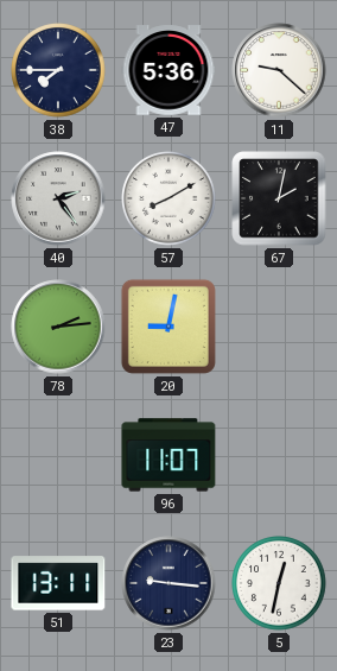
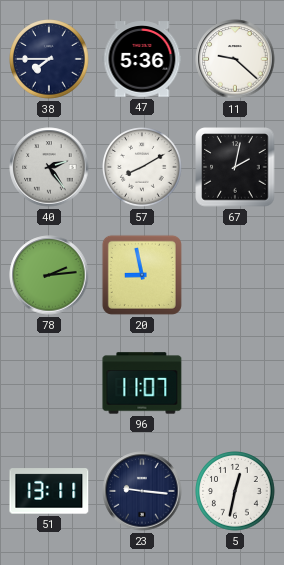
20: 9:02 -> 8:58 (142, 275)
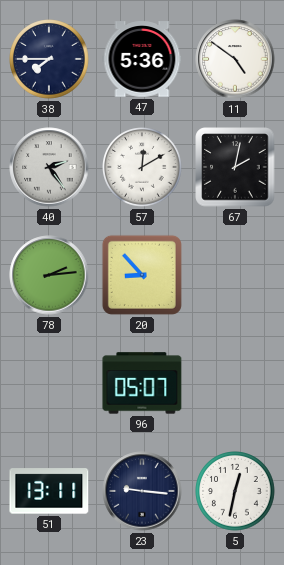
11: 9:22 -> 4:51 (235, 59)
57: 8:10 -> 12:10 (142, 167)
20: 8:58 -> 8:53 (142, 275)
96: 11:07 -> 05:07 (142, 383)
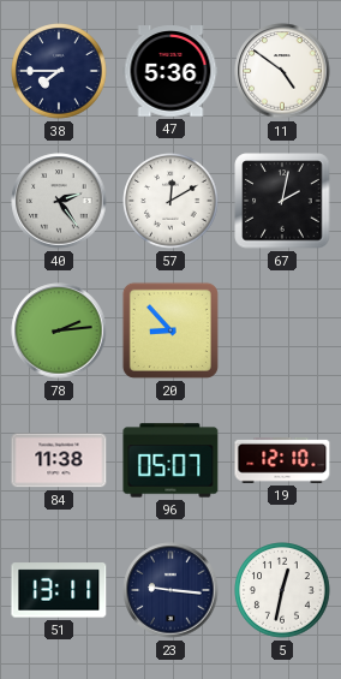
84: none -> 11:38 (59, 460)
19: none -> 12:10 (282, 460)
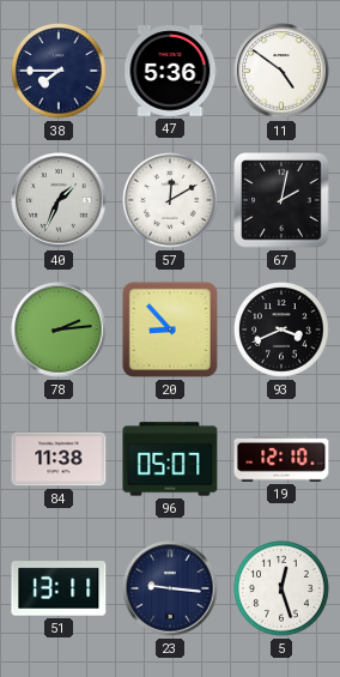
40: 2:24 -> 1:34 (59, 200)
93: none -> 3:41 (281, 330)
5: 12:32 -> 12:27 (281, 588)
